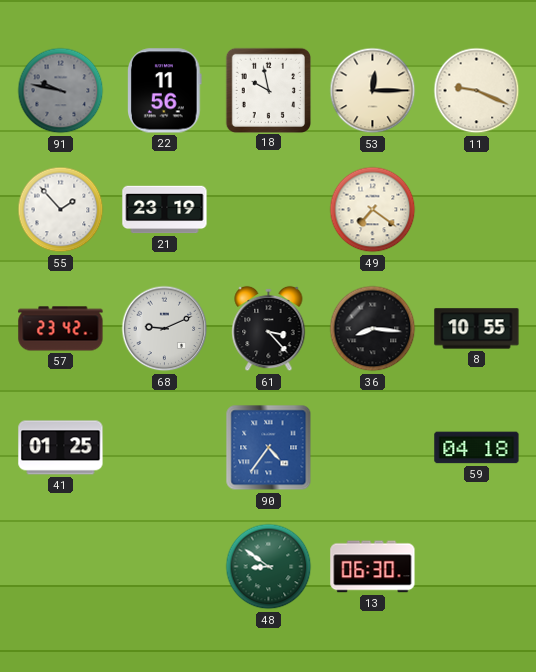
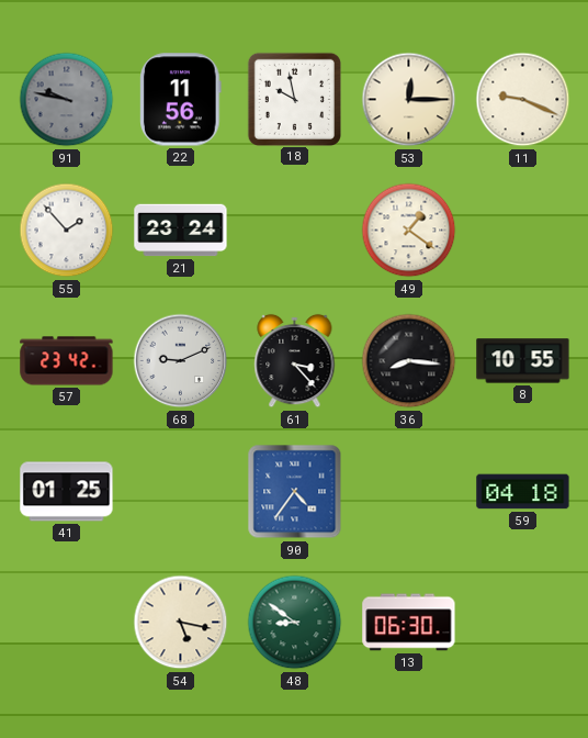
21: 23:19 -> 23:24 (181, 231)
49: 7:21 -> 1:21 (409, 231)
54: none -> 5:17 (181, 623)
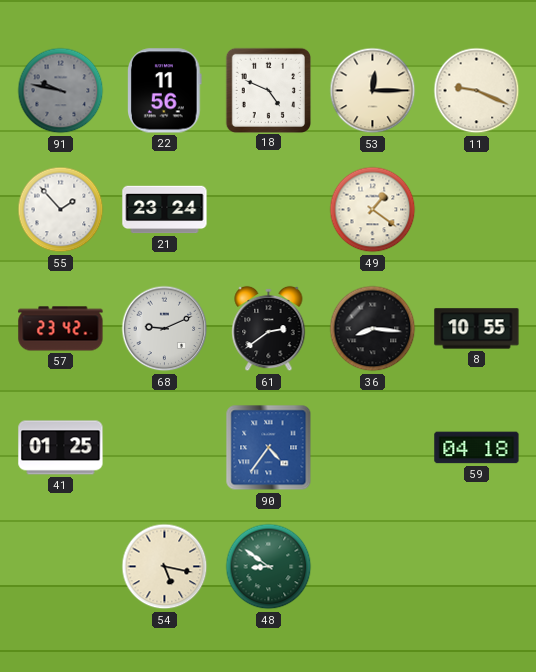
18: 9:58 -> 4:49 (268, 90)
61: 3:23 -> 2:39 (269, 329)
13: 06:30 -> none (409, 623)
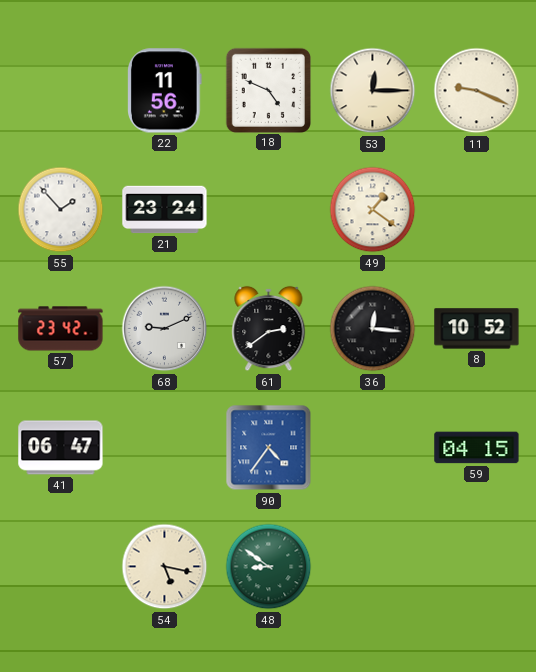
91: 9:47 -> none (61, 91)
36: 8:16 -> 12:16 (373, 329)
8: 10:55 -> 10:52 (477, 329)
41: 01:25 -> 06:47 (61, 448)
59: 04:18 -> 04:15 (477, 448)
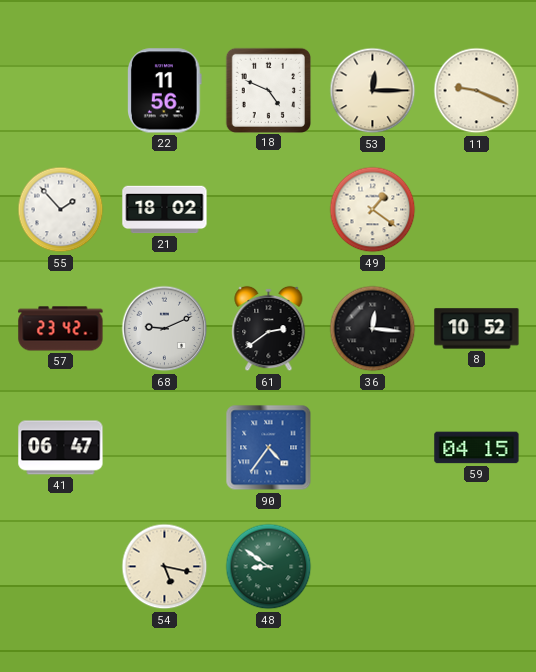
21: 23:24 -> 18:02 (165, 210)
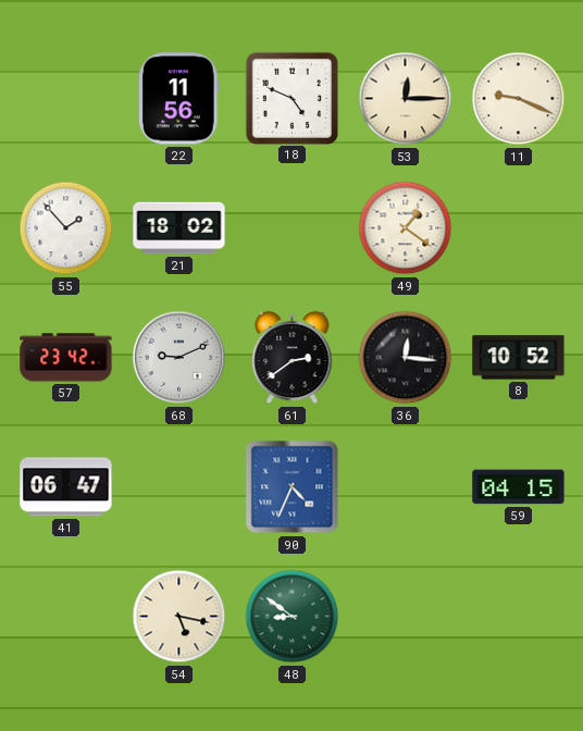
90: 4:36 -> 4:34 (293, 487)
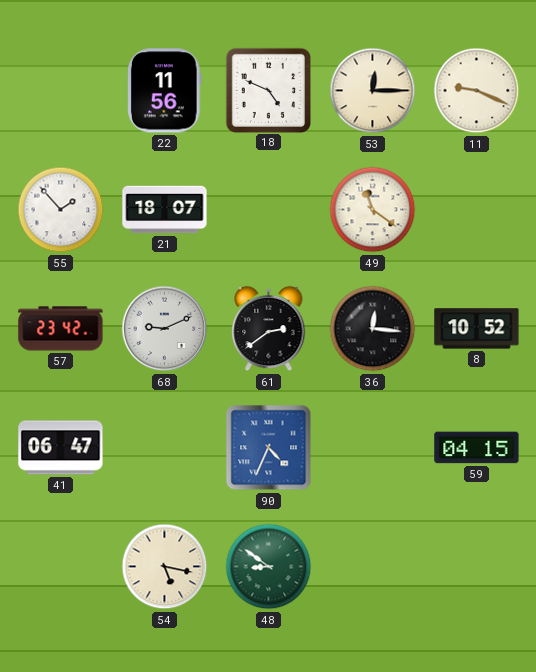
21: 18:02 -> 18:07 (165, 210)
49: 1:21 -> 11:21 (373, 210)
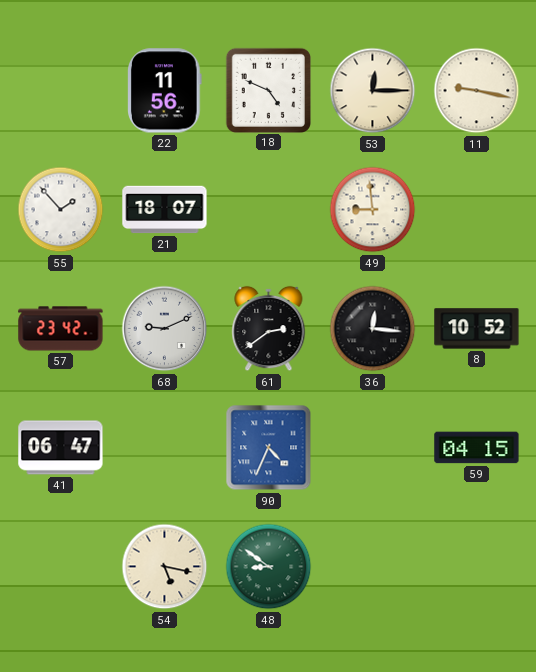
11: 9:19 -> 9:17 (477, 91)
49: 11:21 -> 8:59 (373, 210)
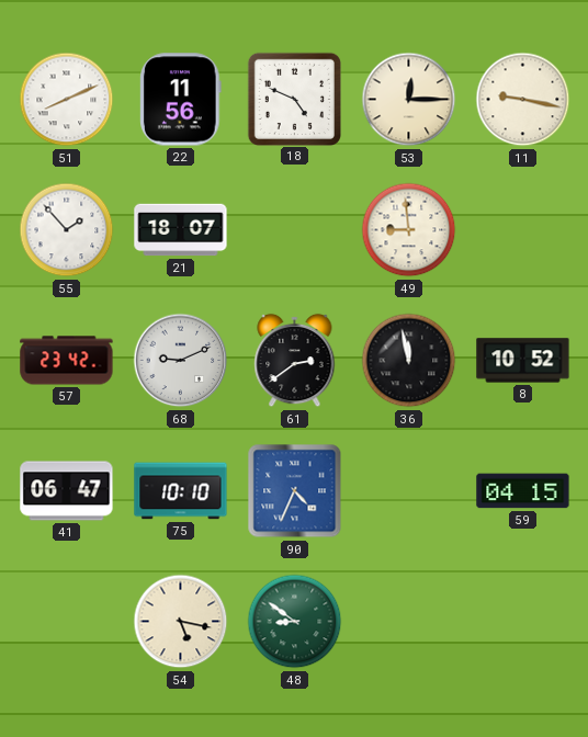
51: none -> 8:11 (67, 100)
36: 12:16 -> 11:58 (409, 361)
75: none -> 10:10 (181, 491)
